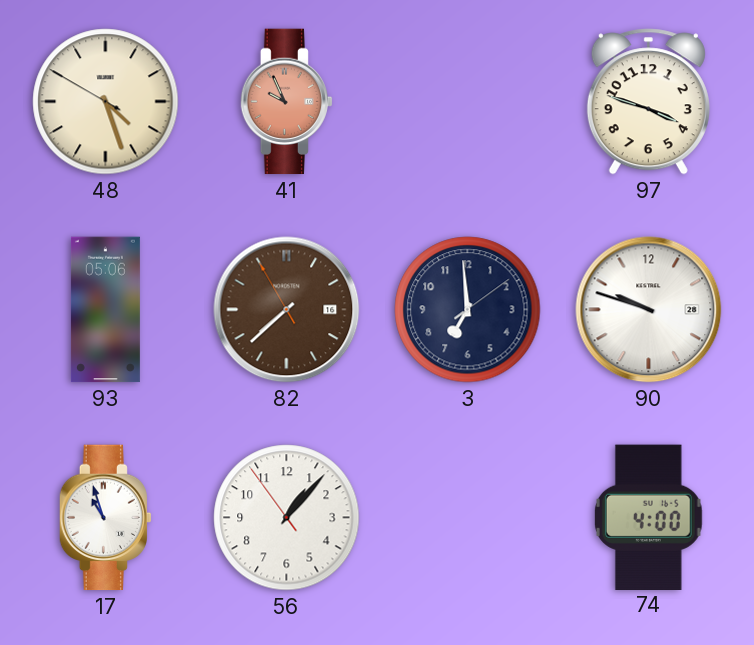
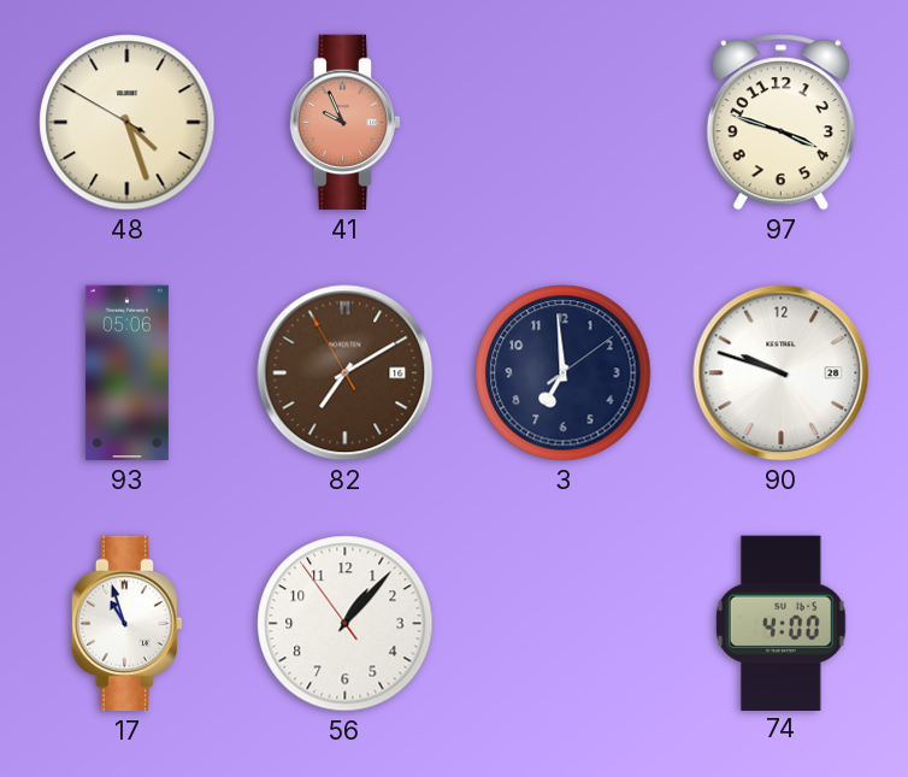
82: 7:37 -> 7:09 (346, 373)
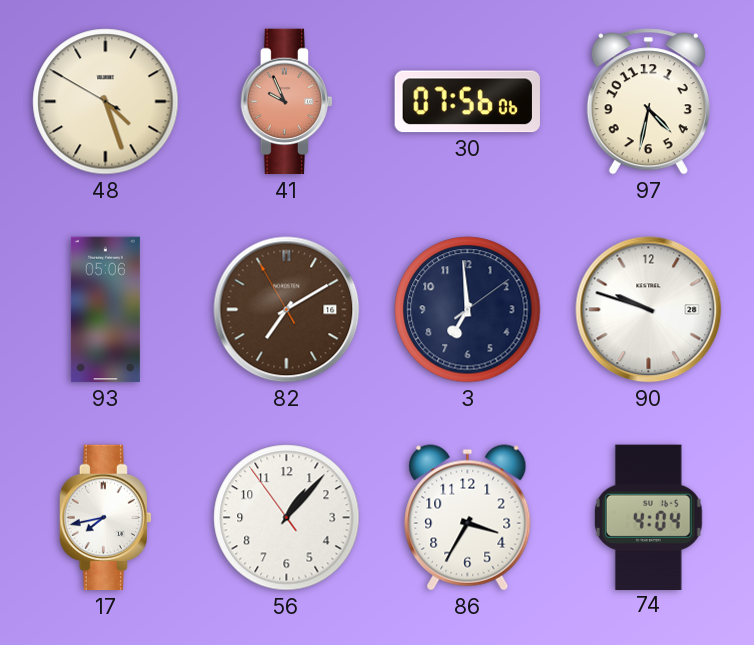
30: none -> 07:56 (467, 102)
97: 3:48 -> 4:32 (648, 102)
17: 10:57 -> 7:43 (105, 518)
86: none -> 3:35 (468, 518)
74: 4:00 -> 4:04 (648, 517)
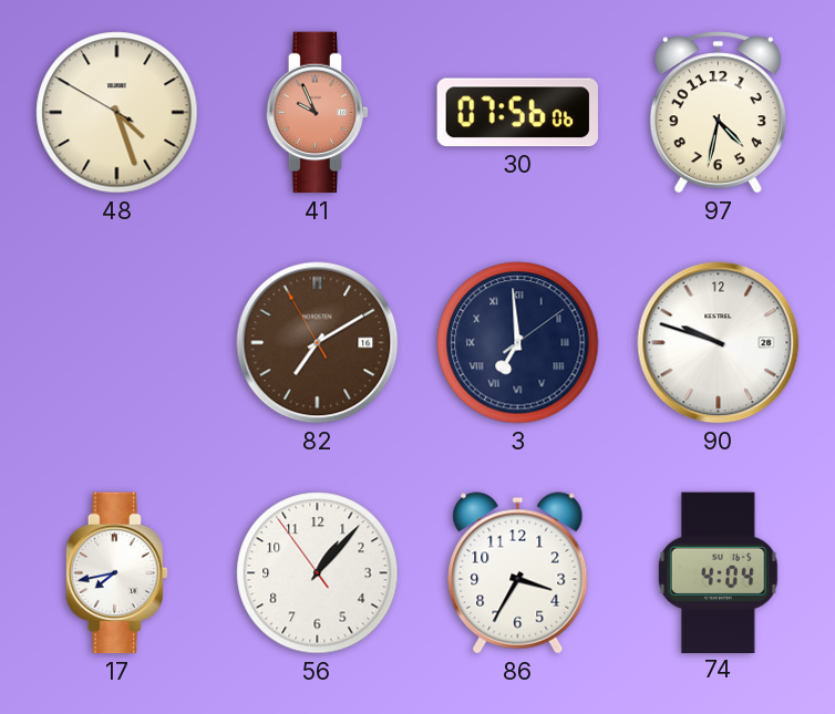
93: 05:06 -> none (105, 310)
3 numerals: Arabic -> Roman (518, 343)
